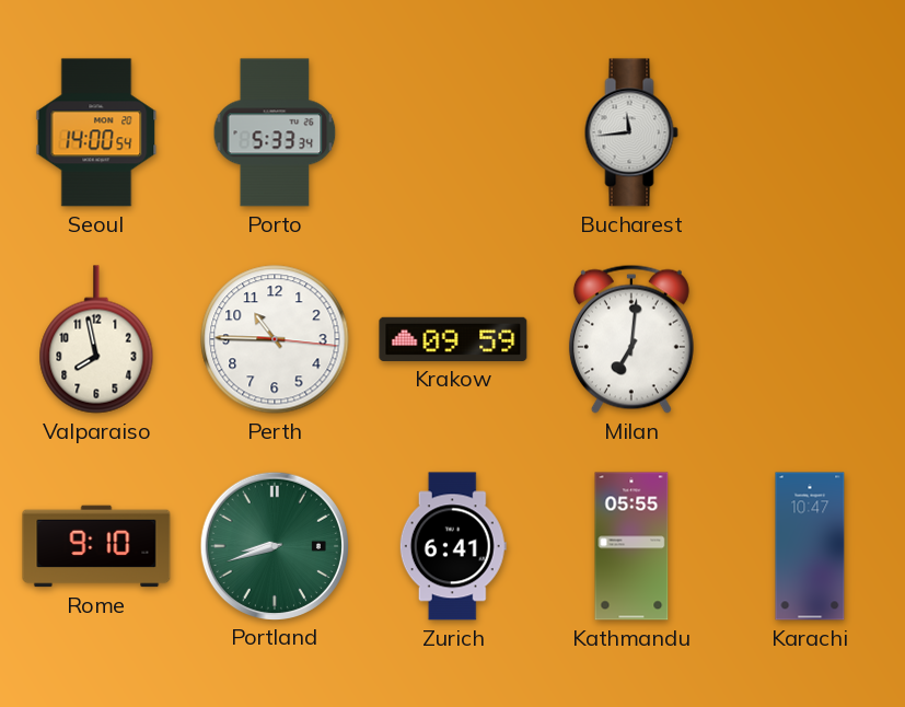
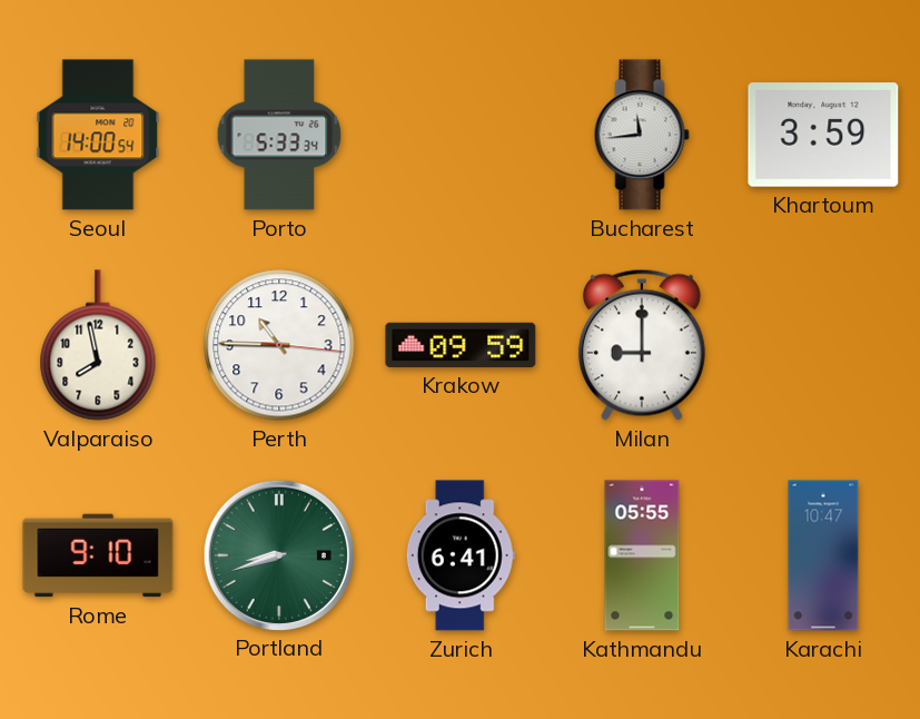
Khartoum: none -> 3:59 (823, 135)
Milan: 7:01 -> 9:00 (642, 345)
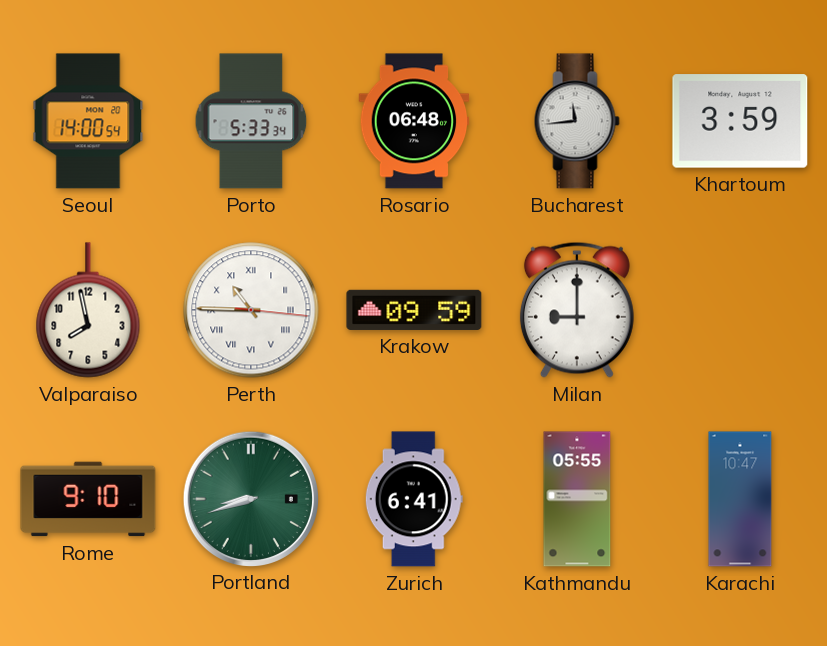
Rosario: none -> 06:48 (414, 121)
Perth numerals: Arabic -> Roman (251, 310)
